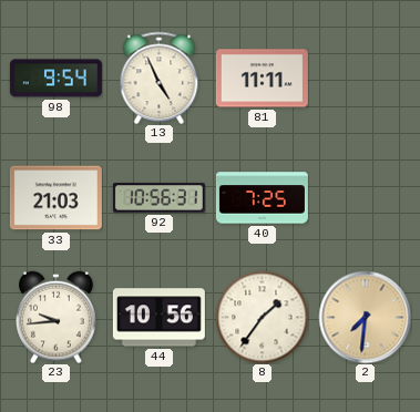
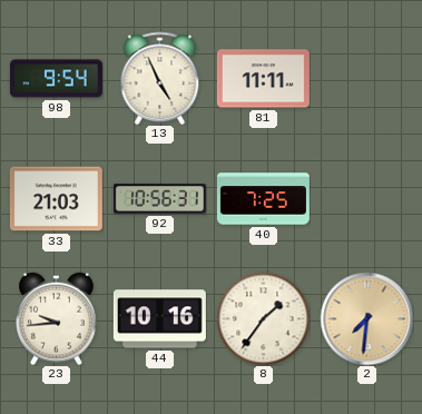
44: 10:56 -> 10:16 (159, 319)
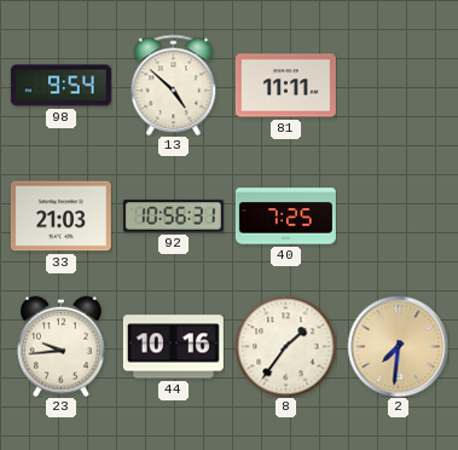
13: 4:56 -> 4:52 (174, 85)
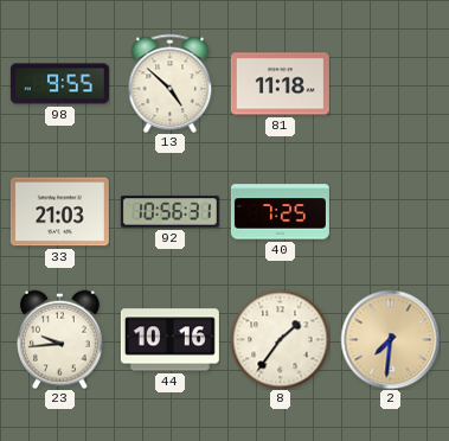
98: 9:54 -> 9:55 (59, 84)
81: 11:11 -> 11:18 (280, 84)
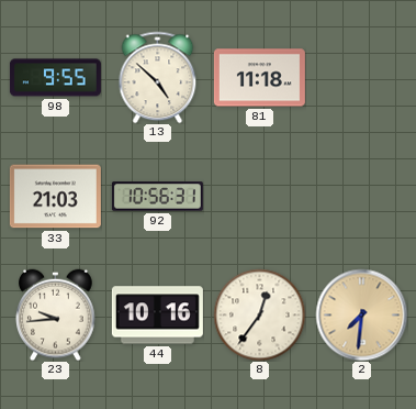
40: 7:25 -> none (280, 212)
8: 1:36 -> 12:36 (259, 314)
